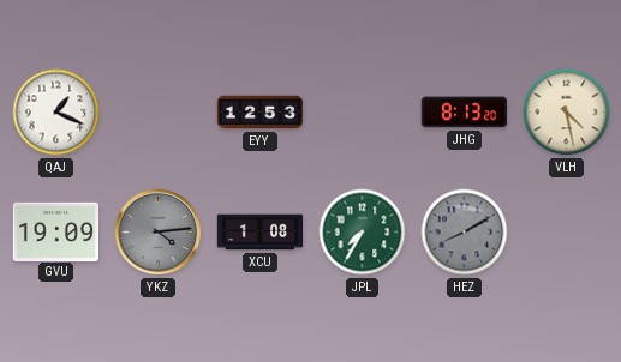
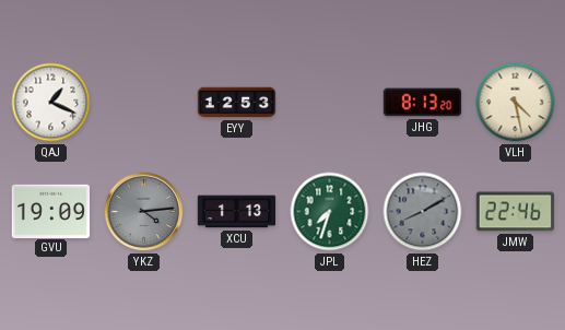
XCU: 1:08 -> 1:13 (237, 212)
JPL: 7:35 -> 7:33 (330, 212)
JMW: none -> 22:46 (516, 212)
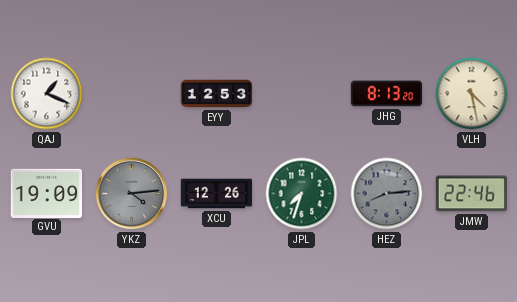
XCU: 1:13 -> 12:26 (217, 194)
HEZ: 8:10 -> 8:14 (387, 194)
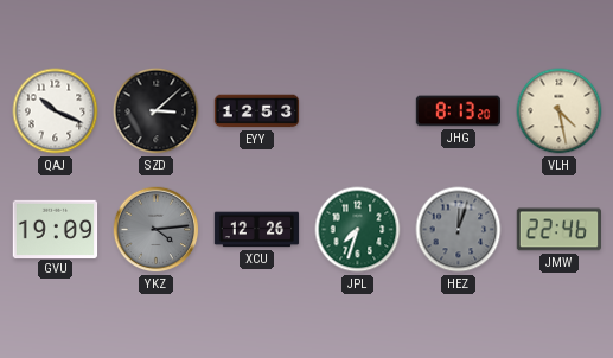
QAJ: 1:19 -> 10:19 (56, 111)
SZD: none -> 3:08 (157, 111)
HEZ: 8:14 -> 12:03 (459, 230)
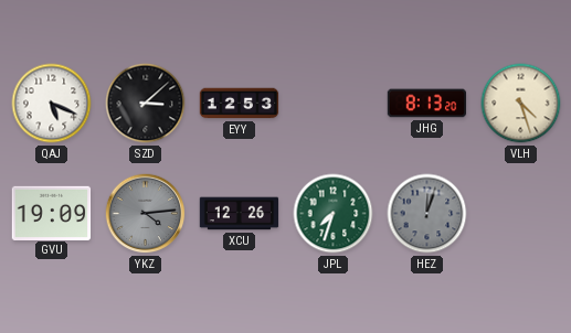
QAJ: 10:19 -> 5:19 (52, 104)
VLH: 4:28 -> 4:27 (521, 104)
JMW: 22:46 -> none (560, 230)
